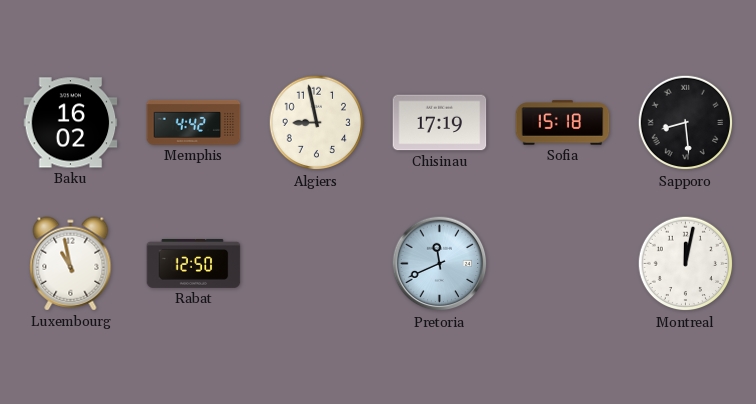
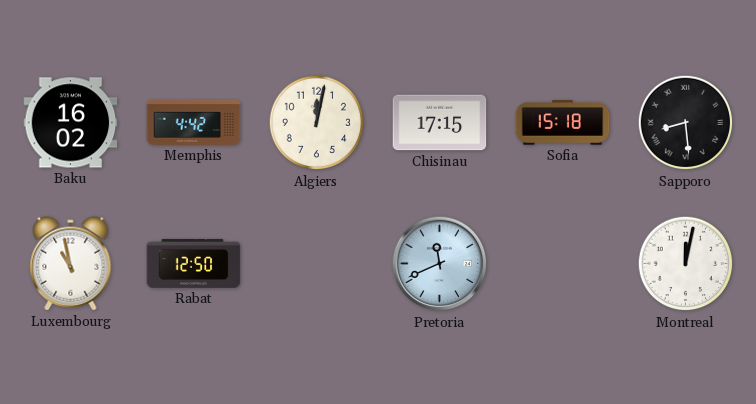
Algiers: 8:58 -> 12:02 (317, 123)
Chisinau: 17:19 -> 17:15 (440, 123)
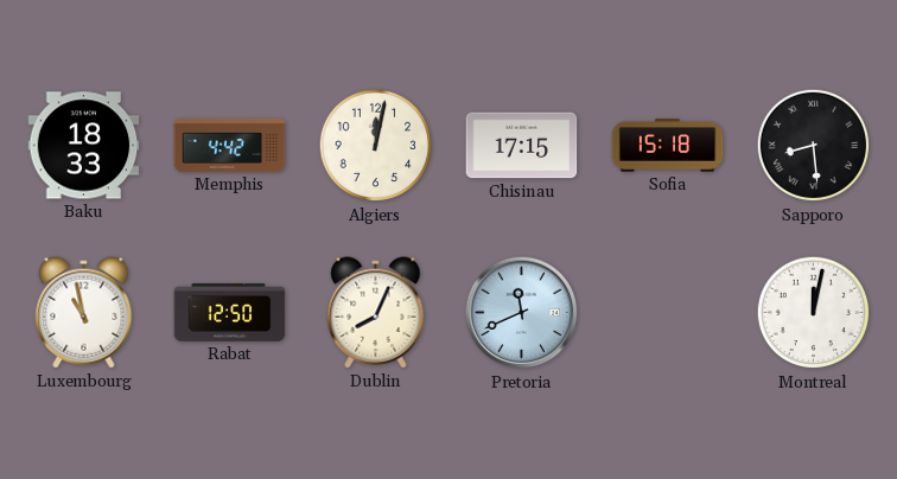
Baku: 16:02 -> 18:33 (84, 146)
Dublin: none -> 8:04 (376, 313)
